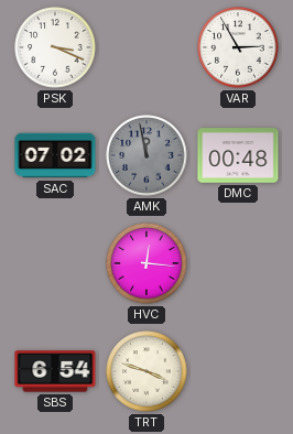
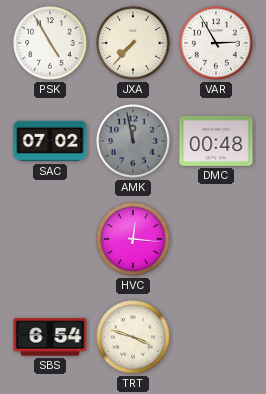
PSK: 3:19 -> 4:55 (50, 43)
JXA: none -> 7:37 (133, 43)
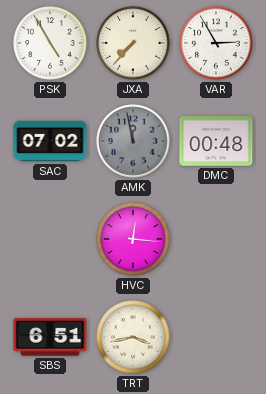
SBS: 6:54 -> 6:51 (50, 337)
TRT: 3:48 -> 3:43 (133, 337)
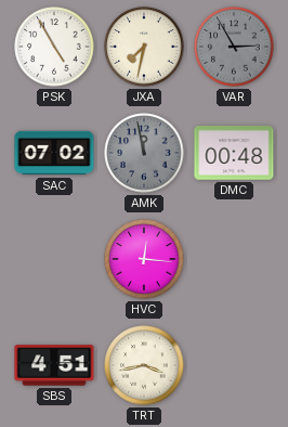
JXA: 7:37 -> 7:32 (144, 47)
VAR dial: white -> grey (234, 47)
SBS: 6:51 -> 4:51 (54, 365)
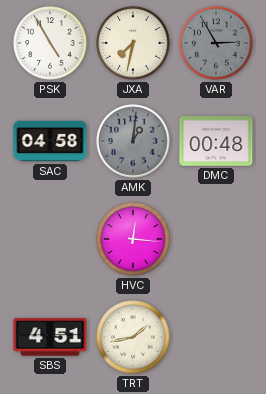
SAC: 07:02 -> 04:58 (50, 141)
AMK: 11:58 -> 1:01 (133, 141)
TRT: 3:43 -> 1:43 (133, 337)
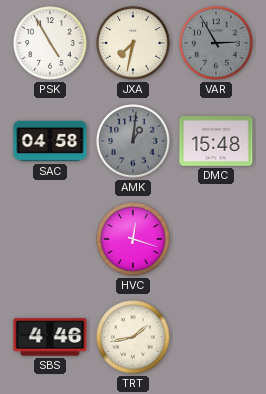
DMC: 00:48 -> 15:48 (216, 141)
HVC: 12:16 -> 12:18 (133, 239)
SBS: 4:51 -> 4:46 (50, 337)
